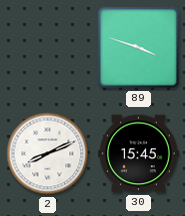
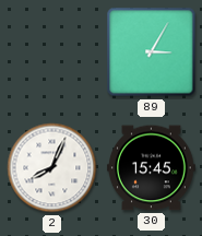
89: 3:48 -> 3:05 (152, 52)
2: 8:11 -> 8:04 (52, 168)
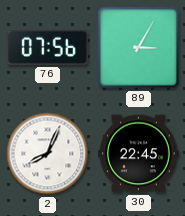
76: none -> 07:56 (47, 48)
30: 15:45 -> 22:45 (138, 154)
